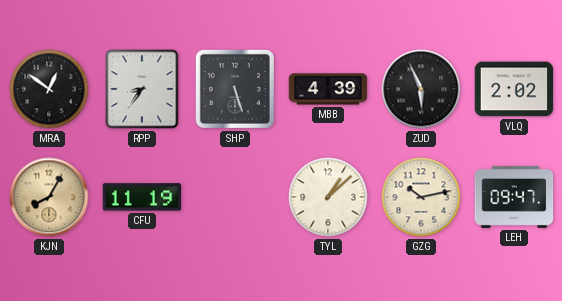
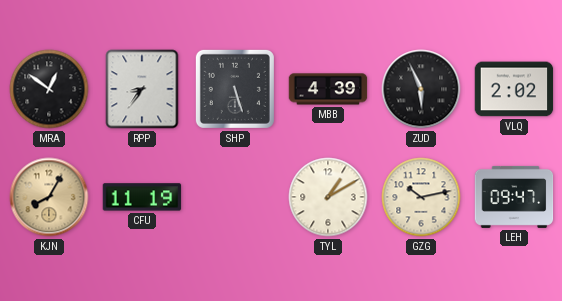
TYL: 1:08 -> 1:10 (328, 197)
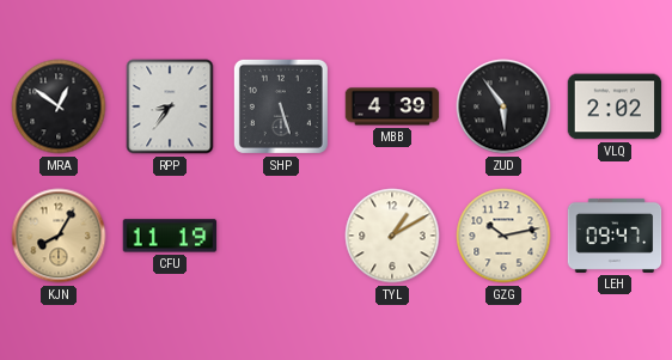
ZUD: 5:56 -> 5:54 (503, 106)
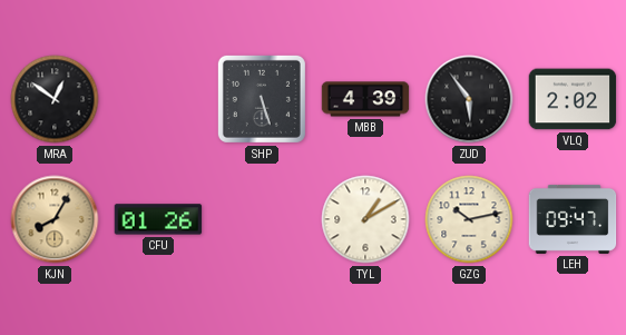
RPP: 8:36 -> none (170, 106)
CFU: 11:19 -> 01:26 (158, 219)
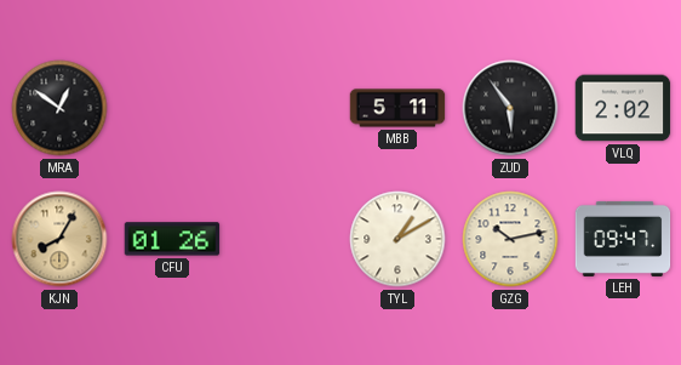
SHP: 5:27 -> none (262, 99)
MBB: 4:39 -> 5:11 (397, 108)
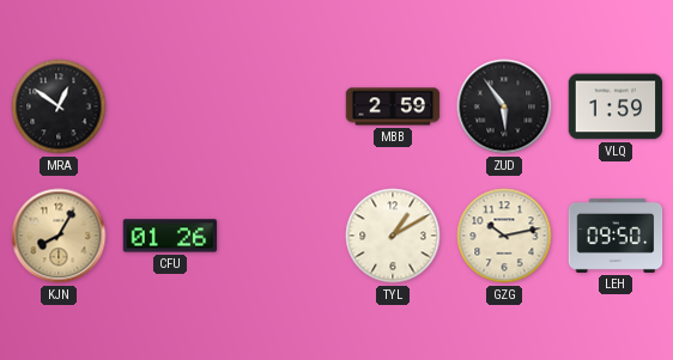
MBB: 5:11 -> 2:59 (393, 106)
VLQ: 2:02 -> 1:59 (616, 106)
LEH: 09:47 -> 09:50 (616, 236)
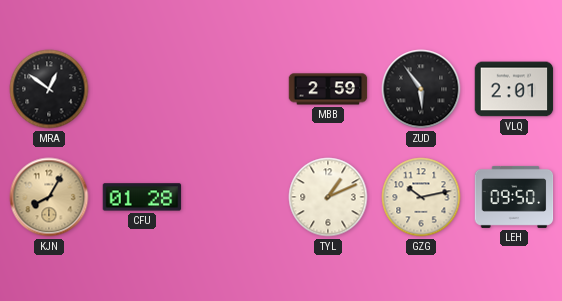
VLQ: 1:59 -> 2:01 (514, 89)
CFU: 01:26 -> 01:28 (142, 197)
TYL: 1:10 -> 1:11 (328, 197)
